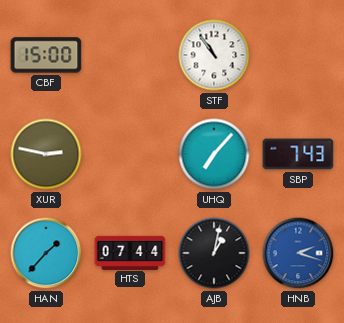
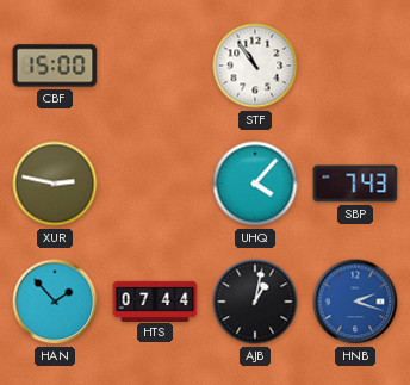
UHQ: 7:07 -> 4:07 (255, 184)
HAN: 1:37 -> 1:53 (55, 302)
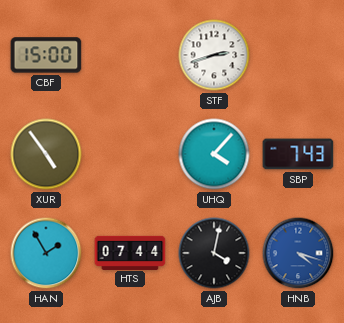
STF: 10:54 -> 2:42 (214, 55)
XUR: 2:47 -> 4:54 (46, 154)
HAN: 1:53 -> 1:55 (46, 253)
AJB: 1:02 -> 4:02 (214, 253)
HNB: 2:18 -> 4:18 (298, 253)
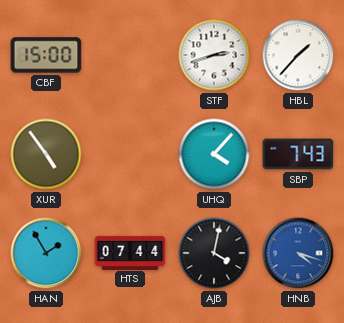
HBL: none -> 1:37 (298, 55)
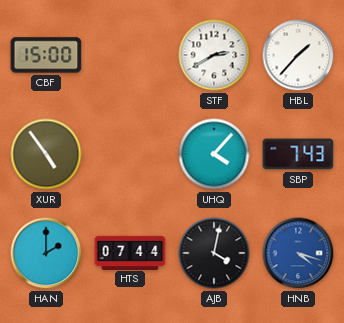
STF: 2:42 -> 2:40 (214, 55)
HAN: 1:55 -> 2:00 (46, 253)
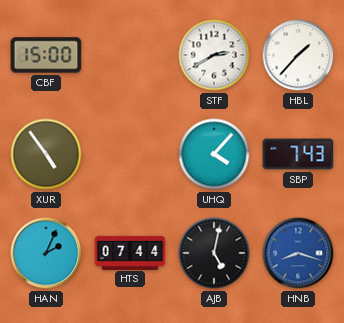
HAN: 2:00 -> 2:04 (46, 253)
AJB: 4:02 -> 5:02 (214, 253)
HNB: 4:18 -> 8:18 (298, 253)
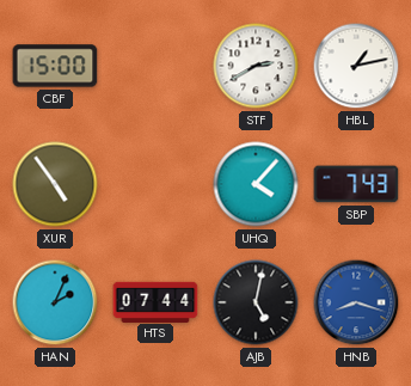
HBL: 1:37 -> 1:13 (356, 66)
